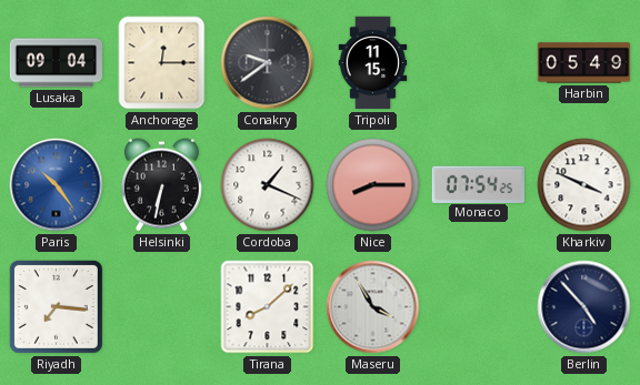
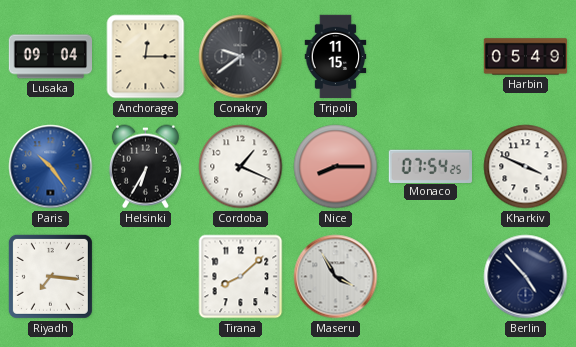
Helsinki: 6:32 -> 6:35 (145, 167)
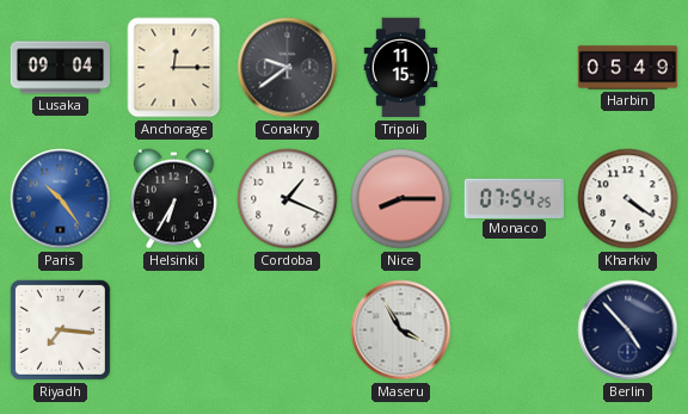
Kharkiv: 3:49 -> 4:21 (628, 199)
Tirana: 8:08 -> none (241, 277)
